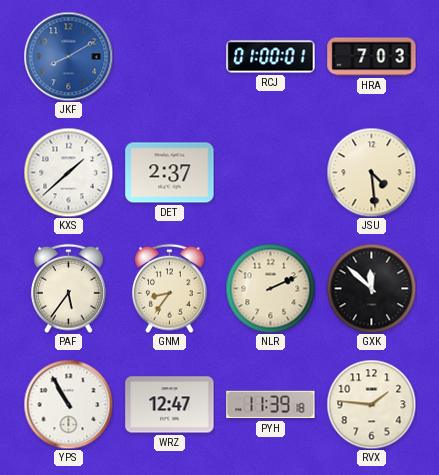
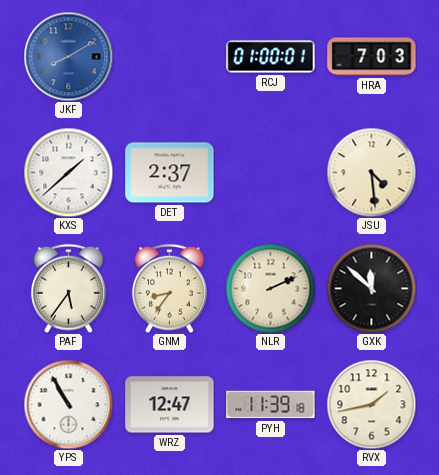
RVX: 1:46 -> 1:43 (371, 404)
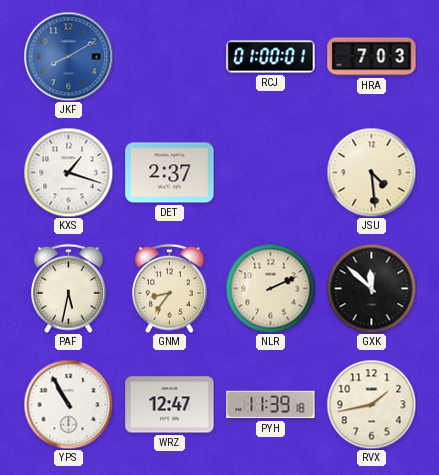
KXS: 1:38 -> 1:18 (68, 172)
PAF: 5:36 -> 5:32 (69, 288)
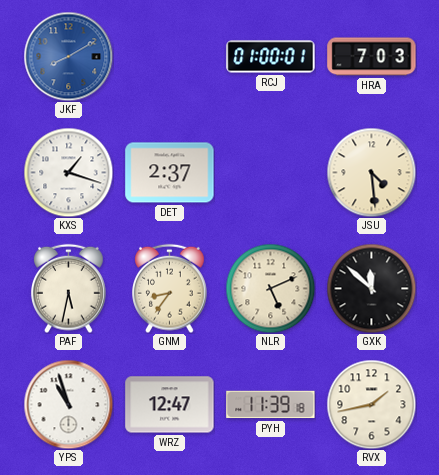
NLR: 2:11 -> 5:11 (270, 288)
YPS: 10:55 -> 10:57 (68, 404)
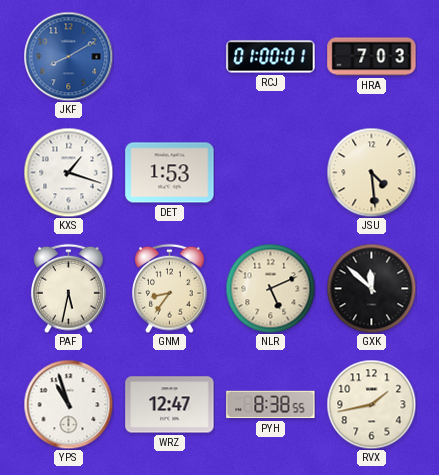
DET: 2:37 -> 1:53 (170, 173)
PYH: 11:39 -> 8:38 (271, 405)
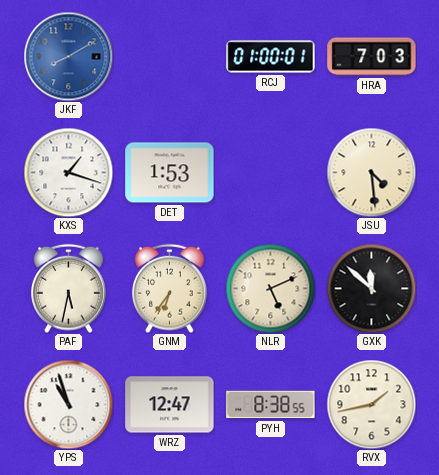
GNM: 8:36 -> 6:36 (170, 288)
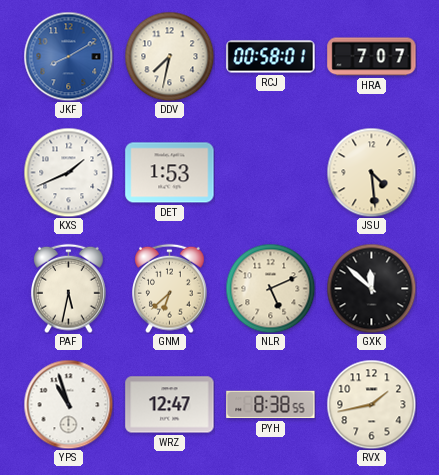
DDV: none -> 7:32 (169, 56)
RCJ: 01:00 -> 00:58 (271, 57)
HRA: 7:03 -> 7:07 (372, 57)
KXS: 1:18 -> 1:41 (68, 172)
GNM: 6:36 -> 6:38 (170, 288)
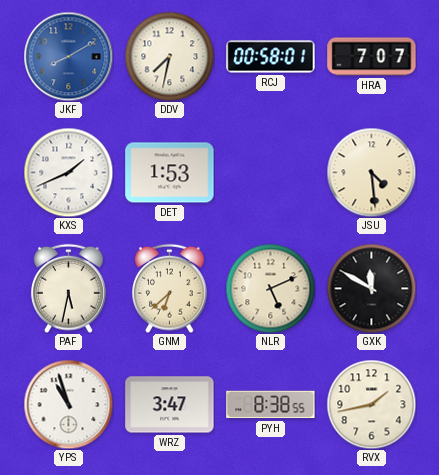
GXK: 11:52 -> 11:50 (371, 288)
WRZ: 12:47 -> 3:47 (170, 405)
